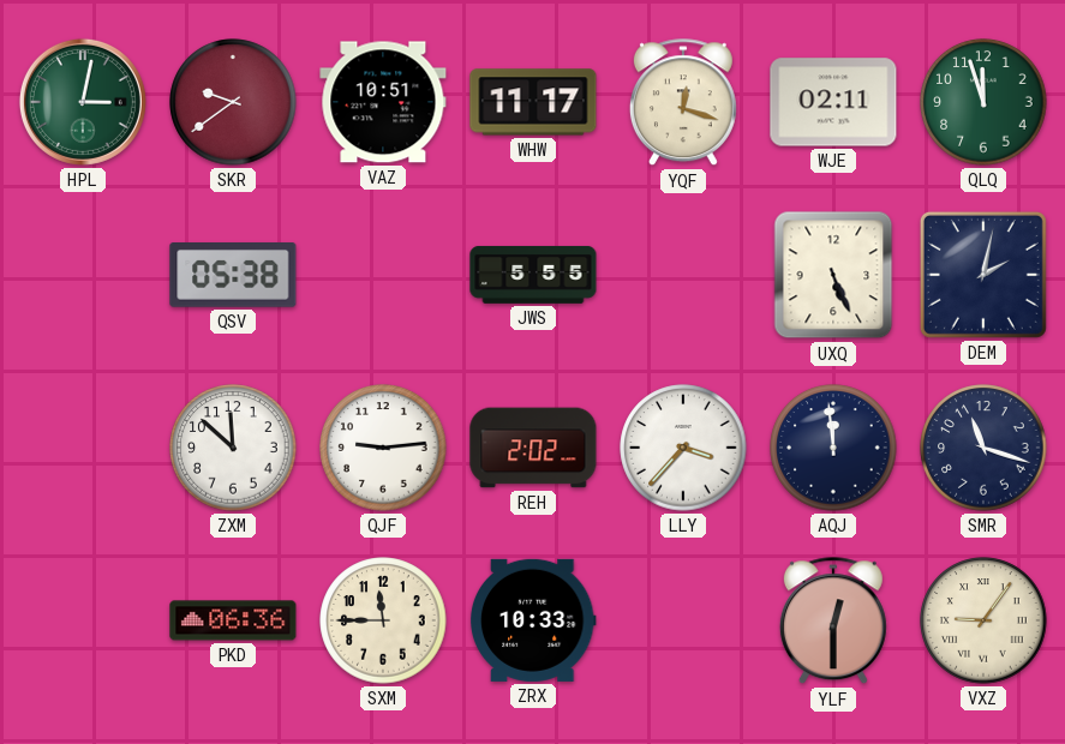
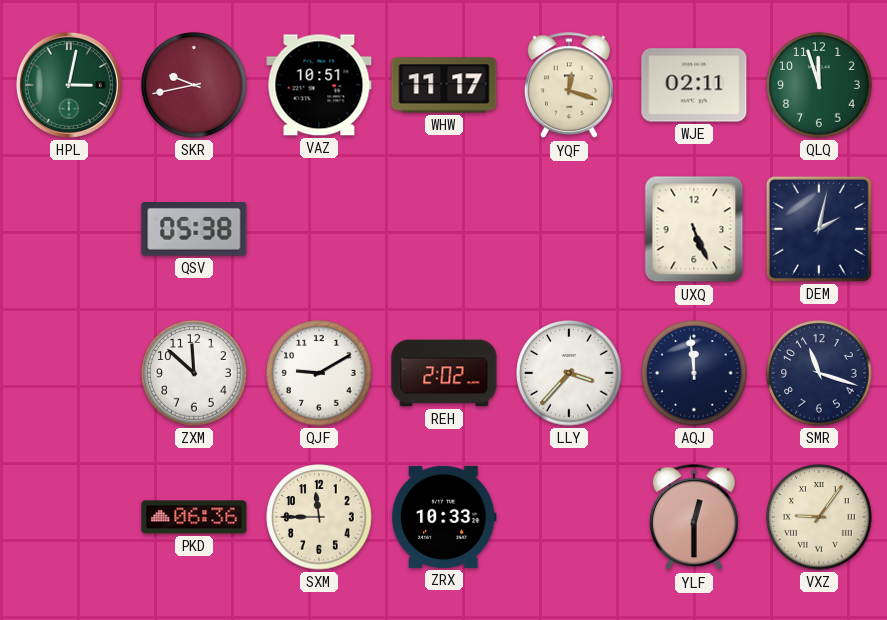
SKR: 9:39 -> 9:43 (194, 85)
JWS: 5:55 -> none (533, 275)
QJF: 9:14 -> 9:10 (319, 373)
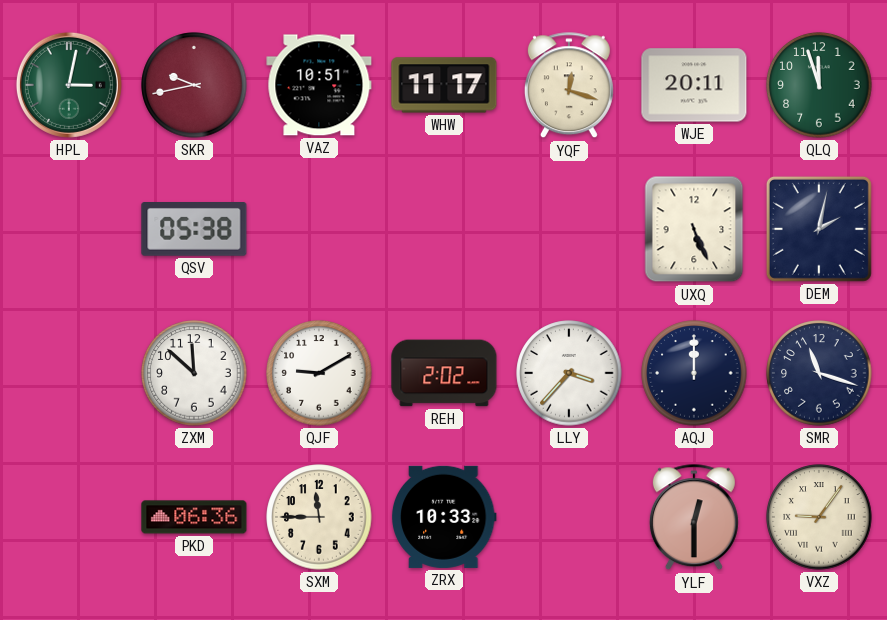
WJE: 02:11 -> 20:11 (694, 85)
AQJ: 11:59 -> 12:00 (694, 373)
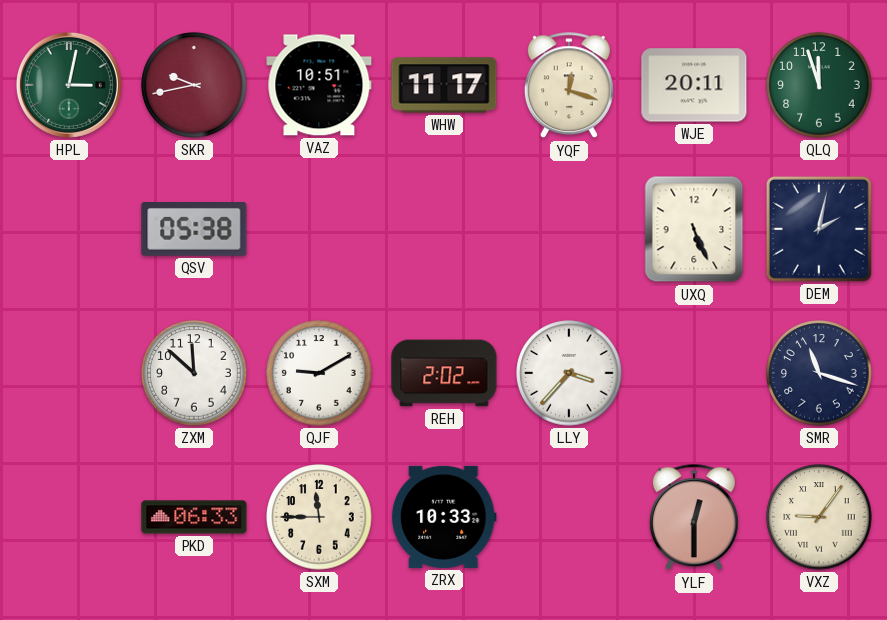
AQJ: 12:00 -> none (694, 373)
PKD: 06:36 -> 06:33 (194, 517)
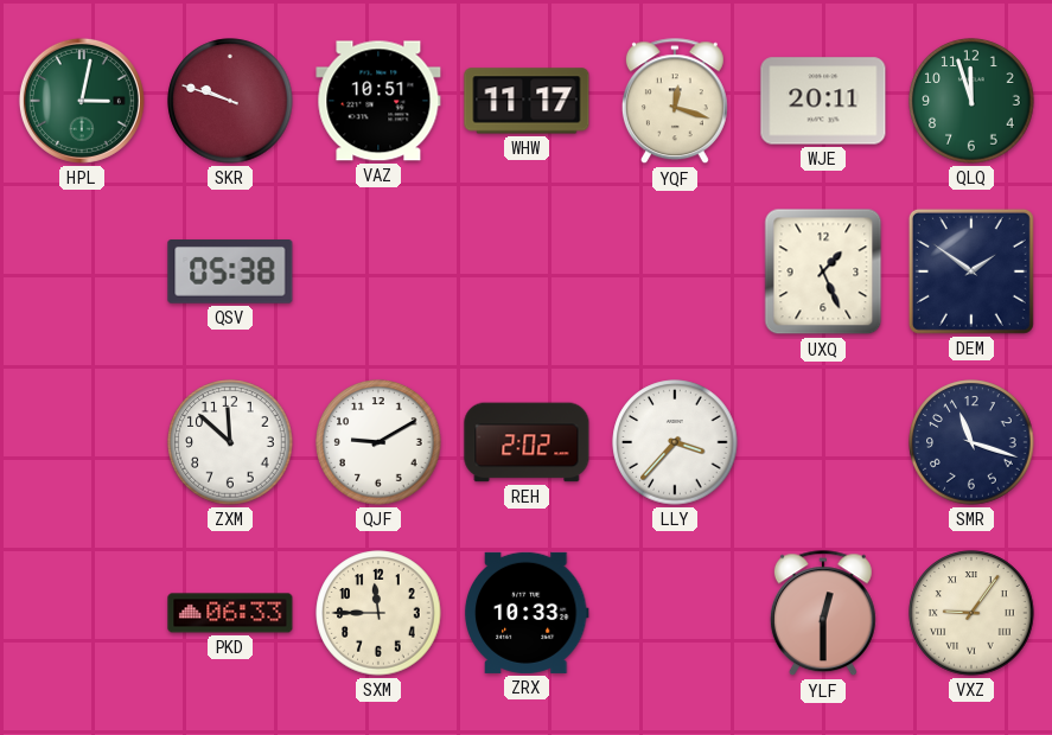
SKR: 9:43 -> 9:48 (230, 101)
UXQ: 5:26 -> 1:26 (823, 271)
DEM: 2:02 -> 1:51 (971, 271)
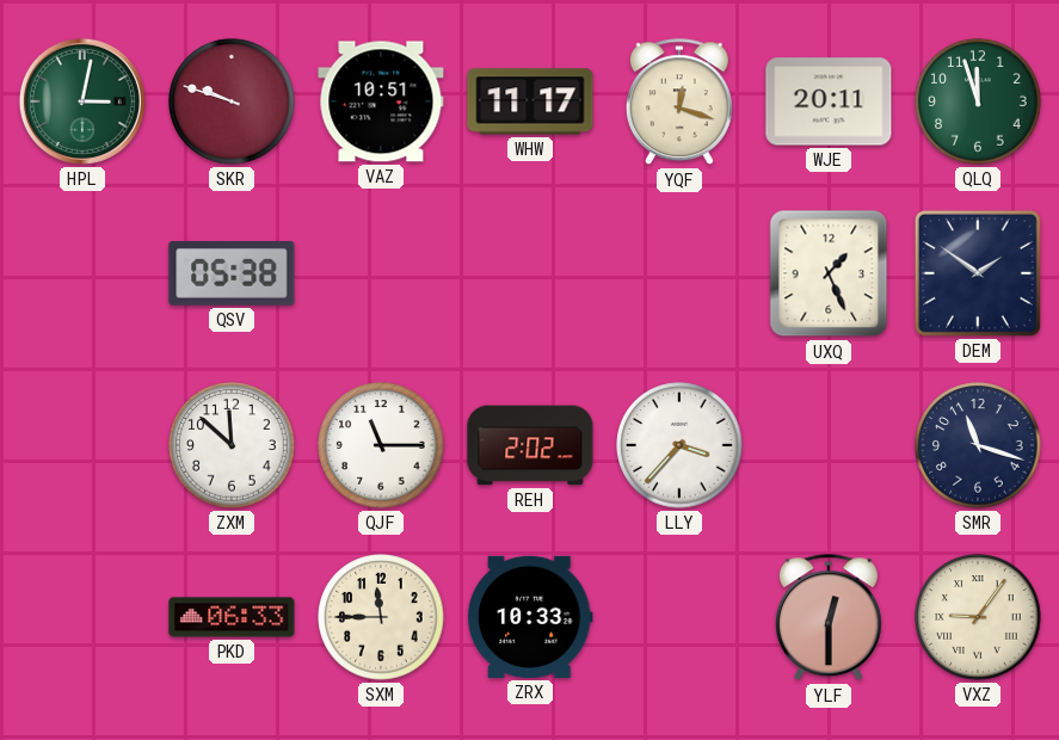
QJF: 9:10 -> 11:15 (381, 445)
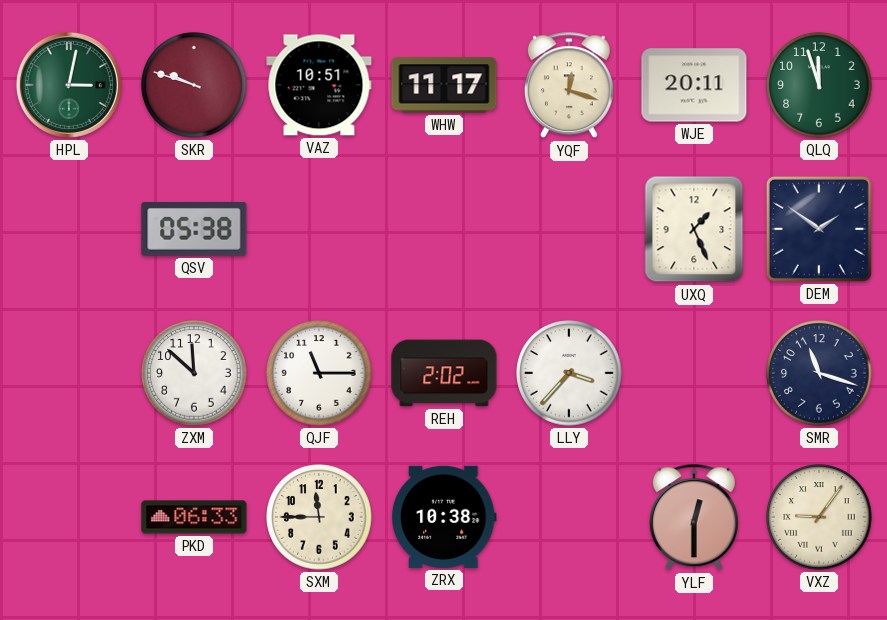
ZRX: 10:33 -> 10:38 (444, 517)
